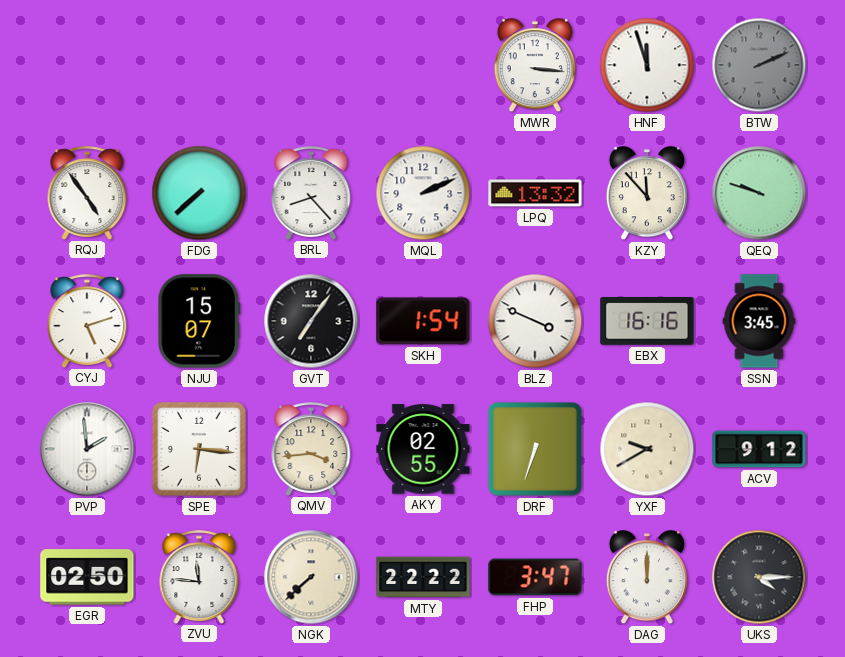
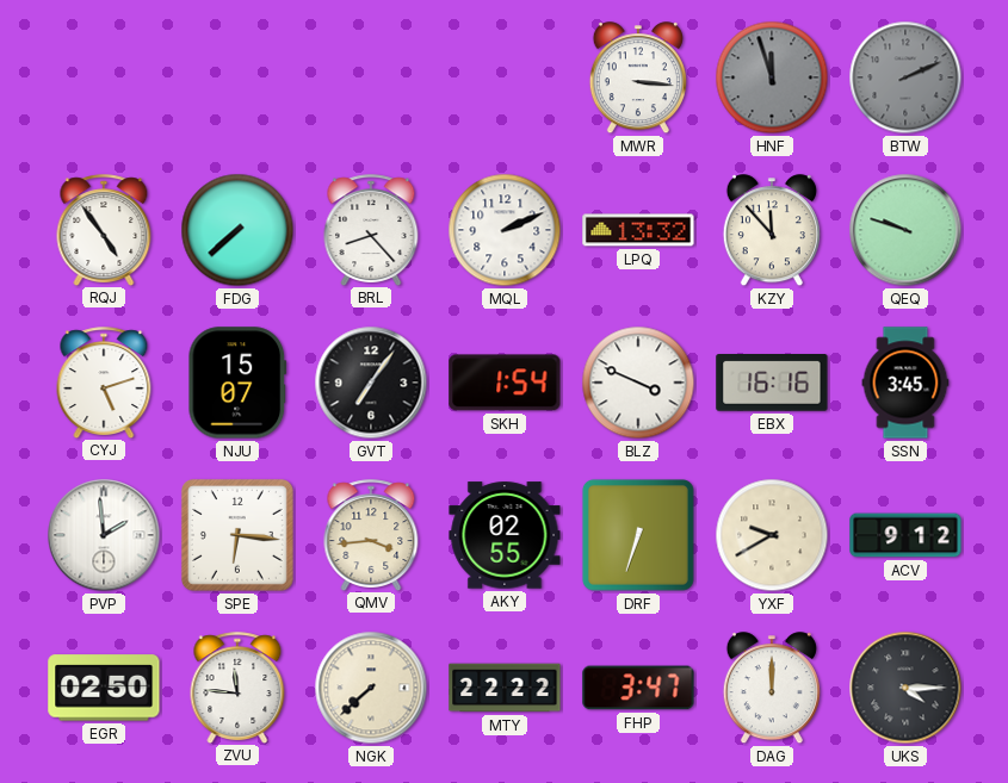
HNF dial: white -> grey (772, 77)
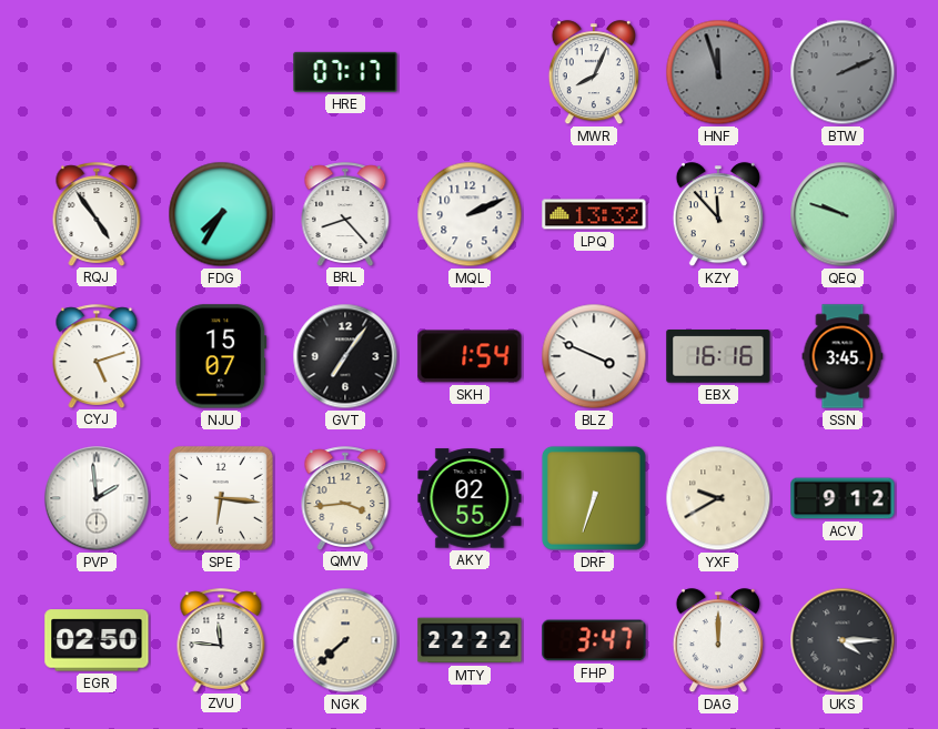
HRE: none -> 07:17 (345, 72)
MWR: 3:16 -> 8:04 (594, 73)
FDG: 7:38 -> 7:35 (221, 214)
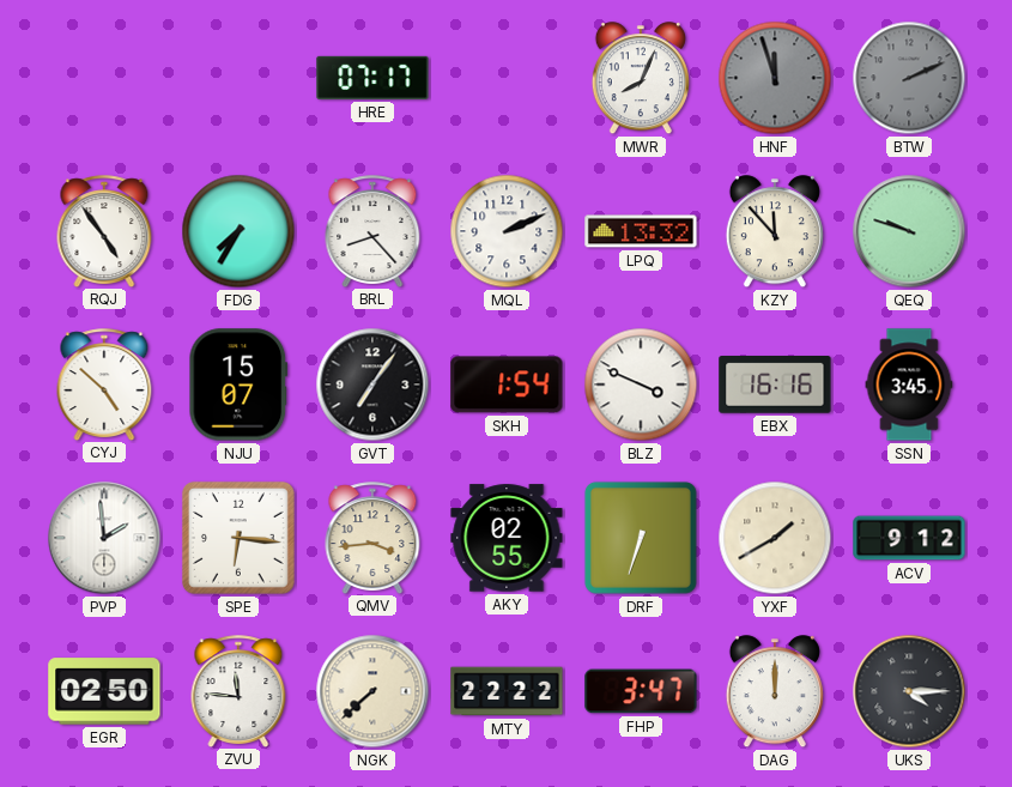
CYJ: 5:12 -> 4:52 (104, 385)
YXF: 9:40 -> 1:40 (775, 538)
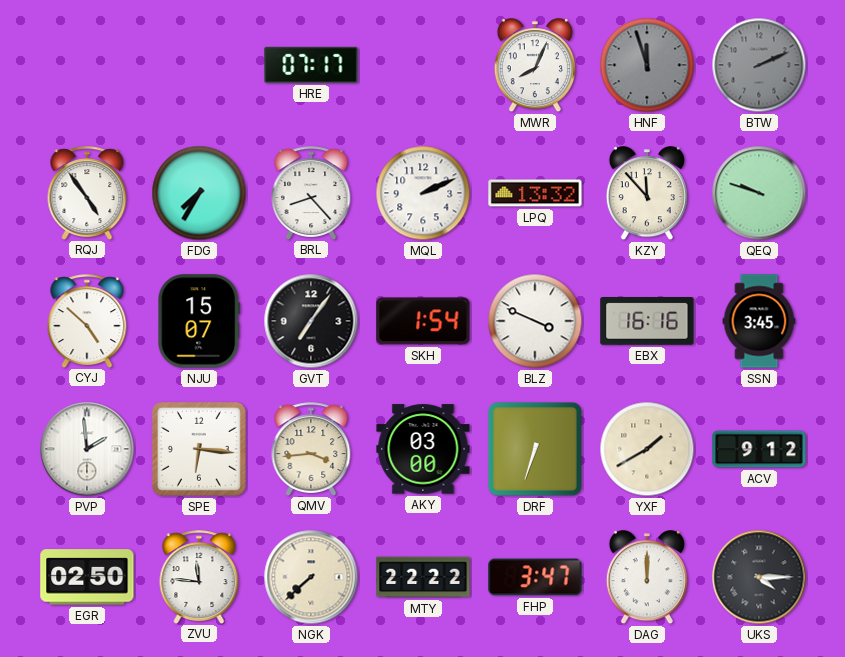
AKY: 02:55 -> 03:00 (423, 449)
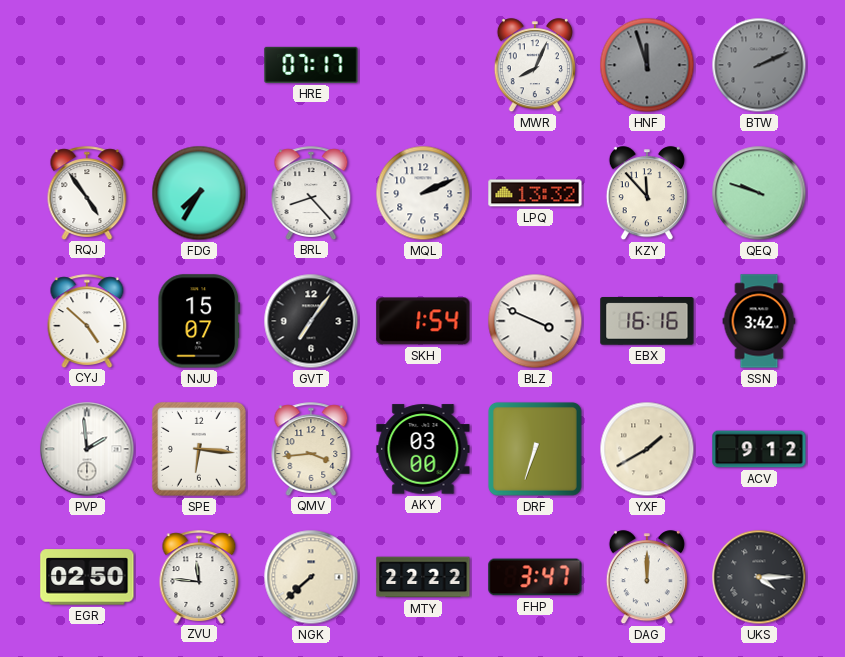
SSN: 3:45 -> 3:42 (759, 321)
